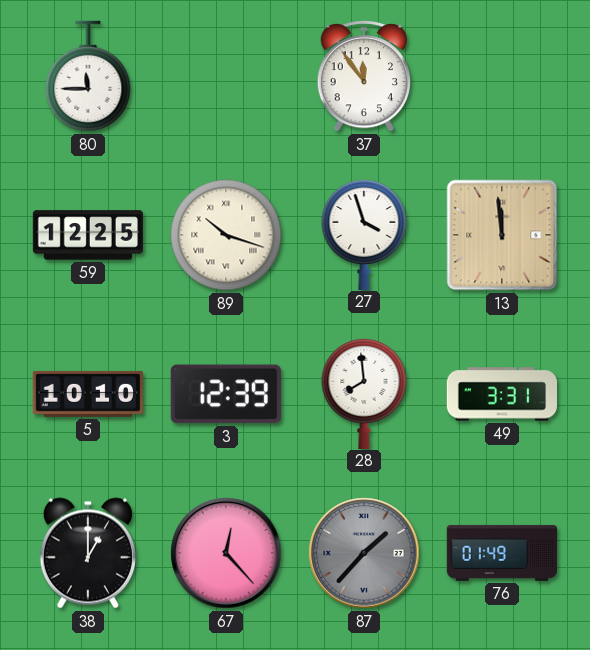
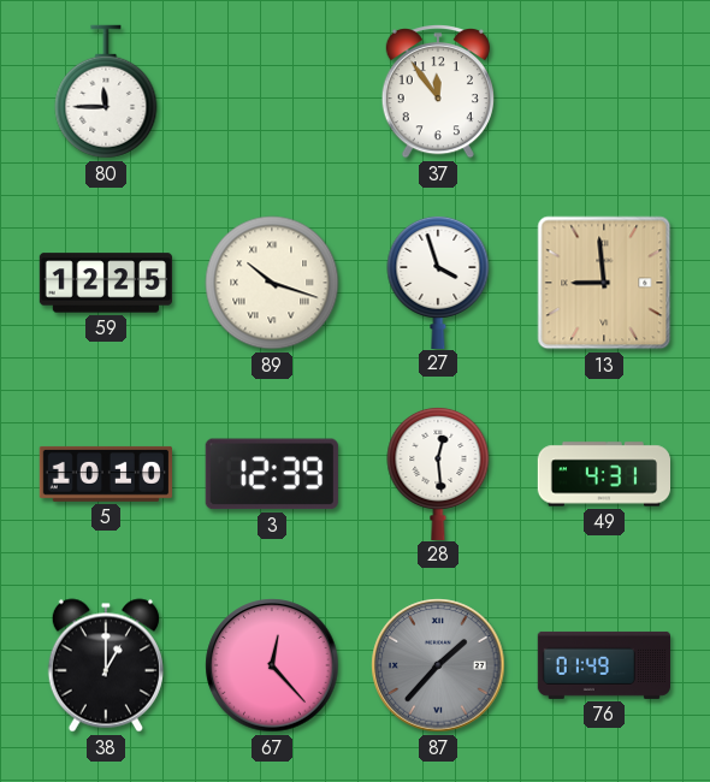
13: 11:59 -> 8:59 (604, 283)
28: 7:59 -> 12:29 (438, 473)
49: 3:31 -> 4:31 (603, 474)
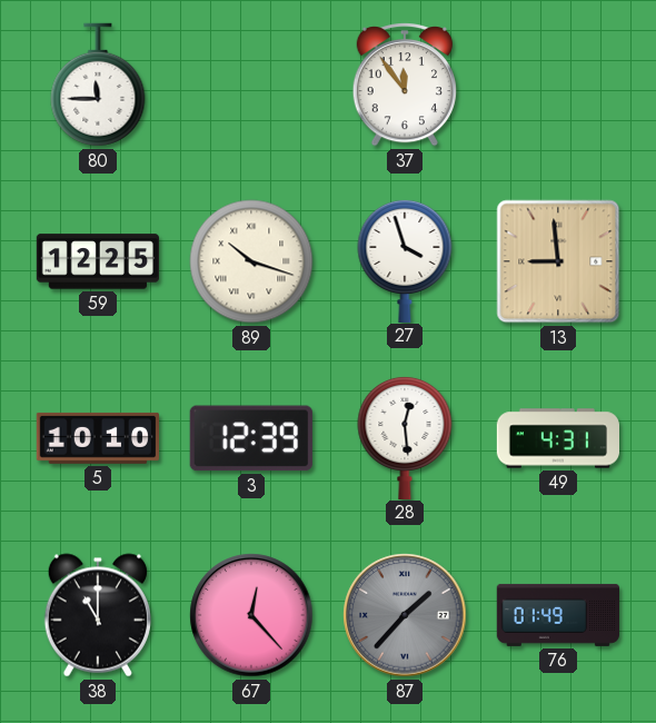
38: 1:00 -> 11:00 (98, 615)
